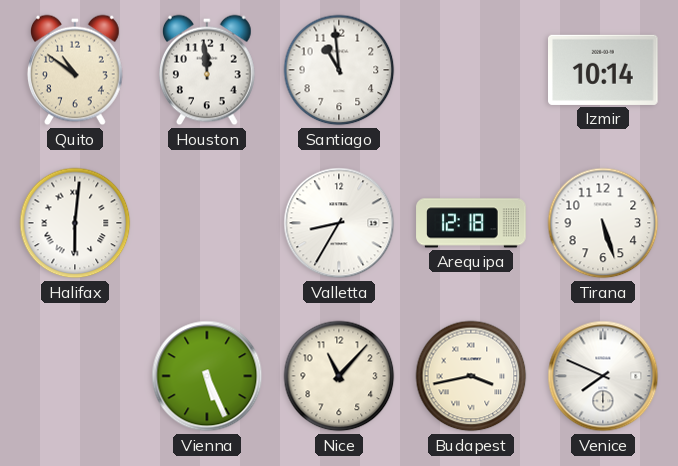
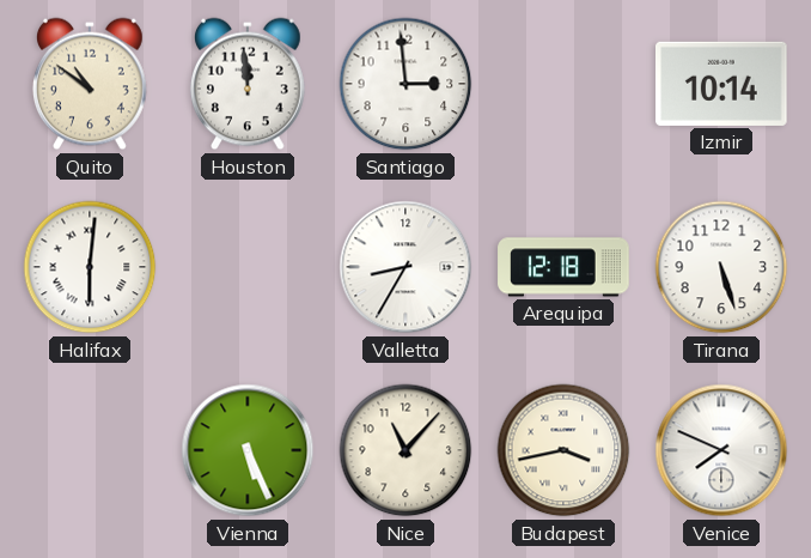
Santiago: 10:59 -> 2:59 (405, 84)
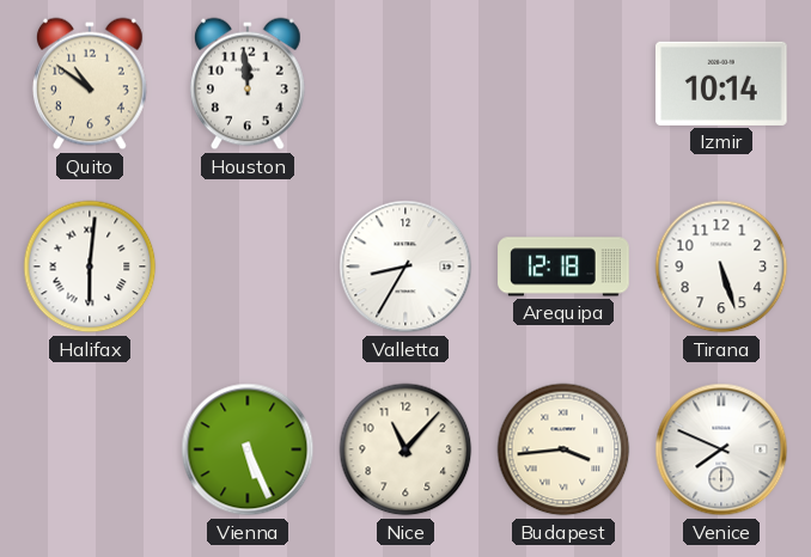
Santiago: 2:59 -> none (405, 84)
Budapest: 3:43 -> 3:44 (563, 449)
